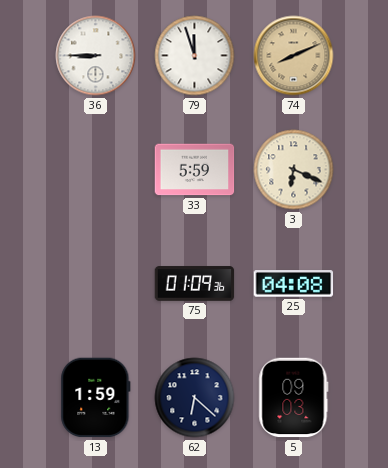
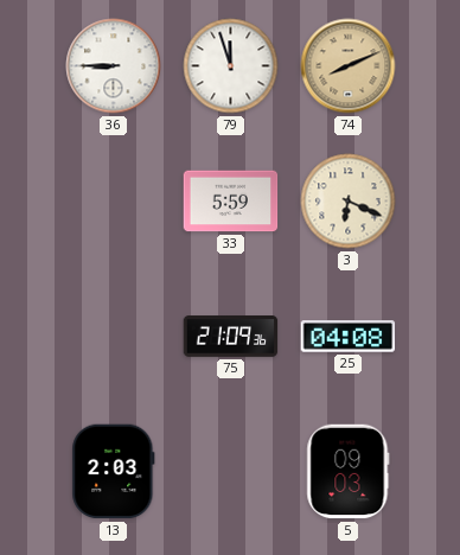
75: 01:09 -> 21:09 (231, 337)
13: 1:59 -> 2:03 (114, 472)
62: 6:22 -> none (195, 398)
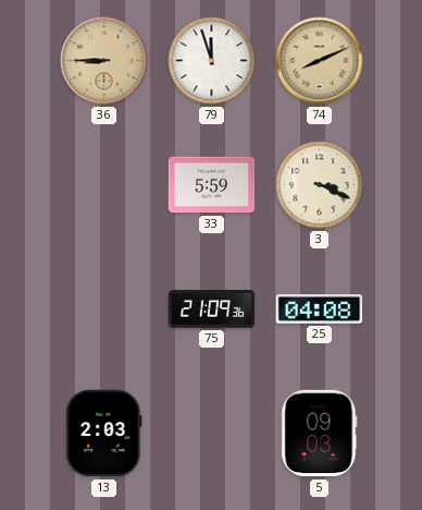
36 dial: white -> champagne (104, 61)
3: 6:19 -> 3:19 (320, 185)
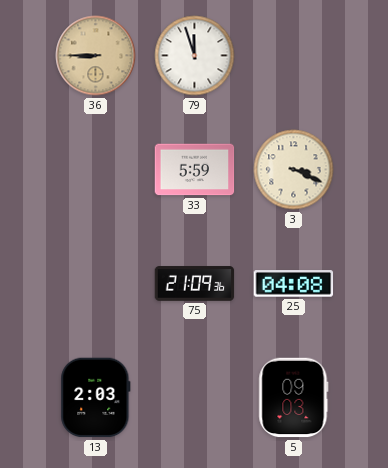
74: 8:11 -> none (320, 61)
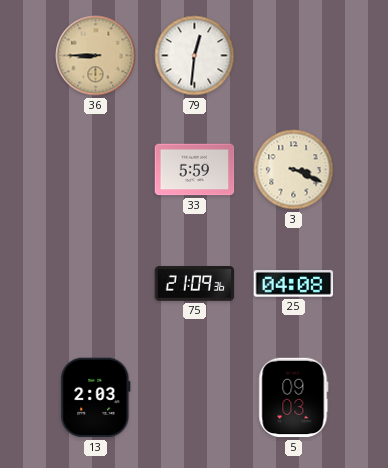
79: 11:57 -> 12:31 (195, 56)
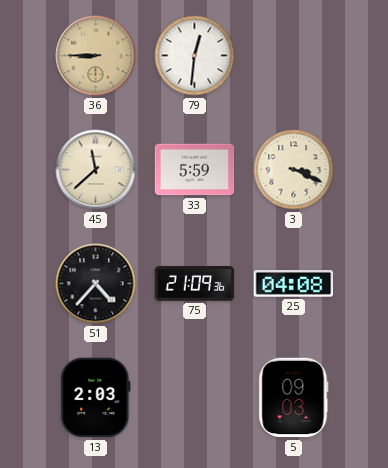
45: none -> 11:38 (96, 170)
51: none -> 4:37 (96, 284)
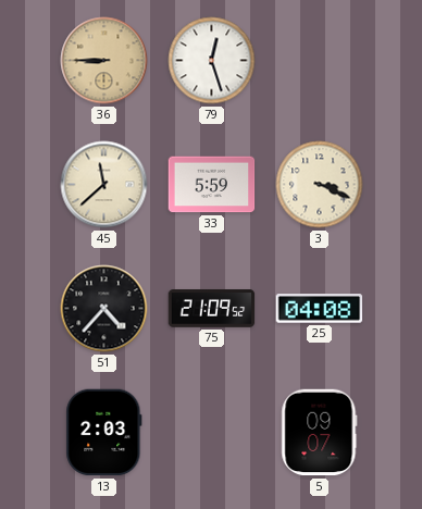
79: 12:31 -> 12:27 (212, 61)
75: 21:09:36 -> 21:09:52 (212, 309)
5: 09:03 -> 09:07 (320, 433)
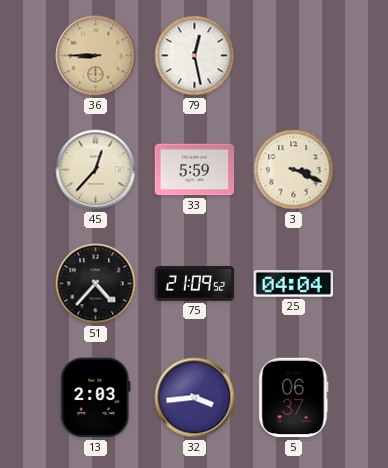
79: 12:27 -> 12:28 (195, 56)
45: 11:38 -> 12:37 (96, 170)
25: 04:08 -> 04:04 (294, 284)
32: none -> 3:44 (195, 398)
5: 09:07 -> 06:37 (294, 398)
